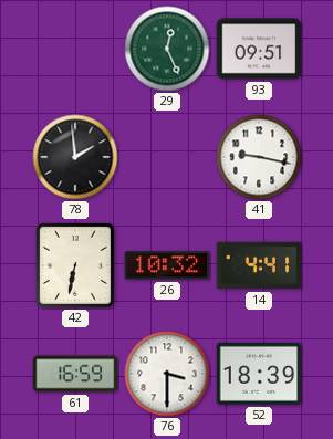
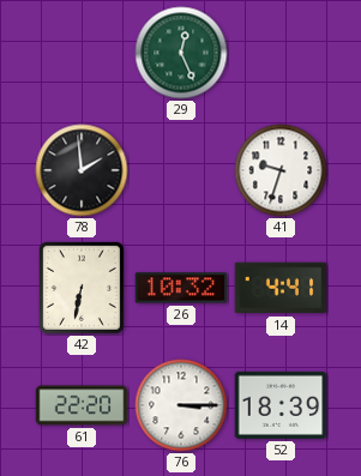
93: 09:51 -> none (259, 49)
41: 9:17 -> 9:33 (281, 170)
61: 16:59 -> 22:20 (82, 405)
76: 3:30 -> 3:15 (181, 405)
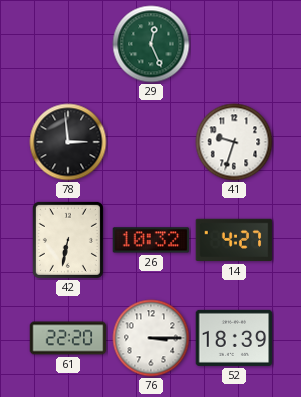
78: 1:59 -> 2:59 (68, 142)
14: 4:41 -> 4:27 (234, 240)
